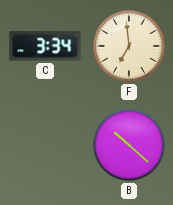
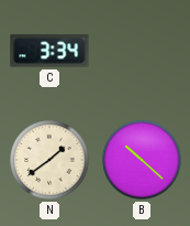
F: 6:59 -> none (129, 46)
N: none -> 1:39 (49, 160)
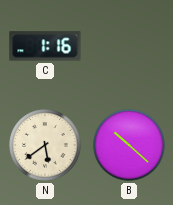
C: 3:34 -> 1:16 (45, 46)
N: 1:39 -> 5:39 (45, 145)
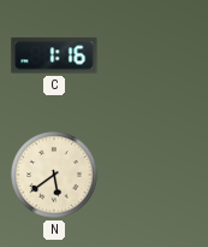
B: 10:22 -> none (129, 145)
